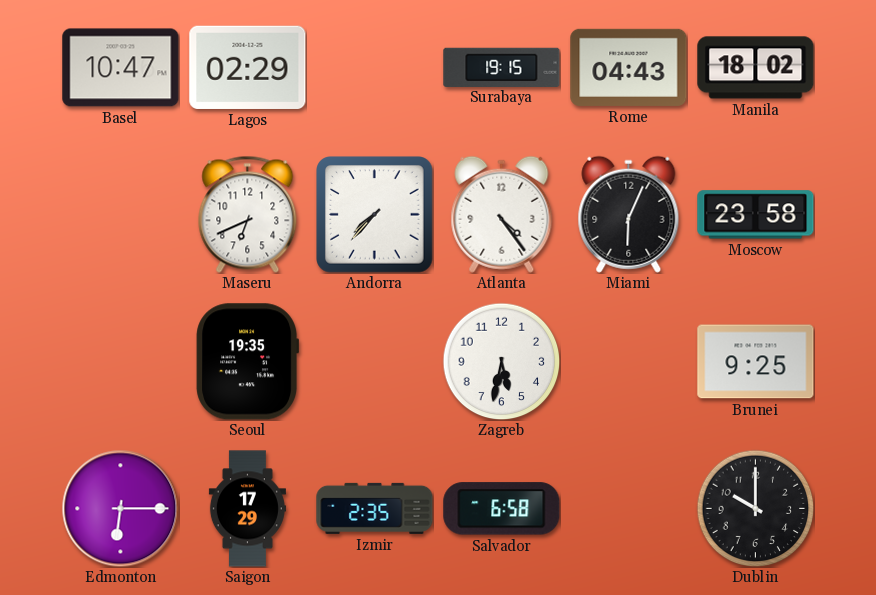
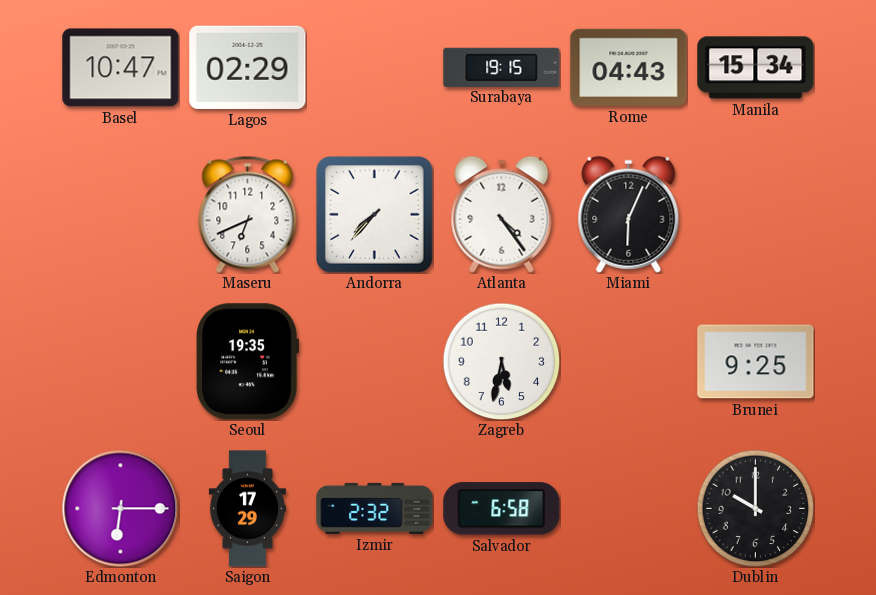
Manila: 18:02 -> 15:34 (756, 68)
Moscow: 23:58 -> none (756, 215)
Izmir: 2:35 -> 2:32 (375, 508)
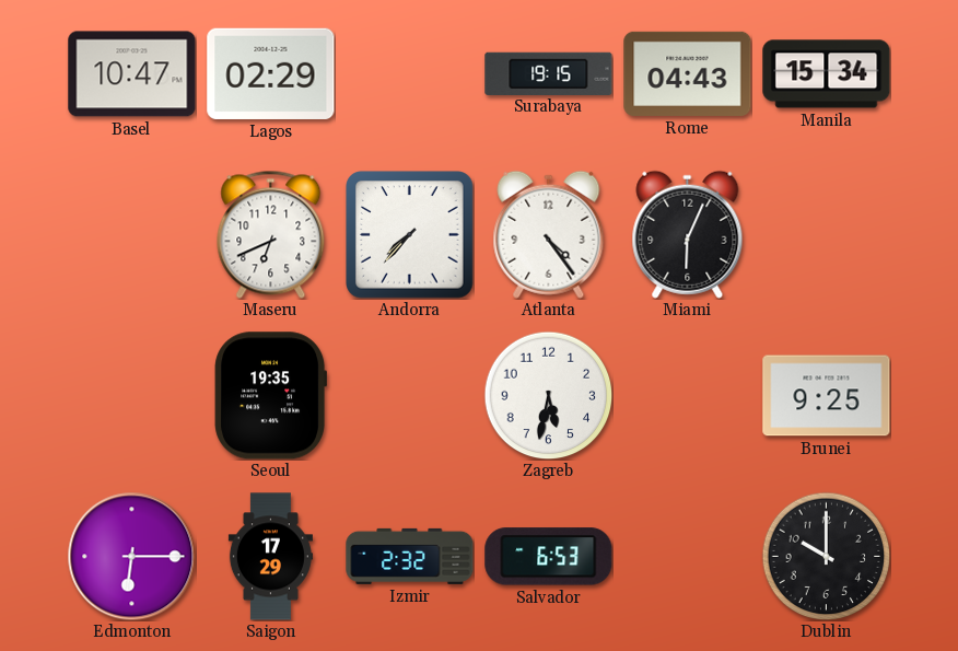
Salvador: 6:58 -> 6:53 (549, 557)
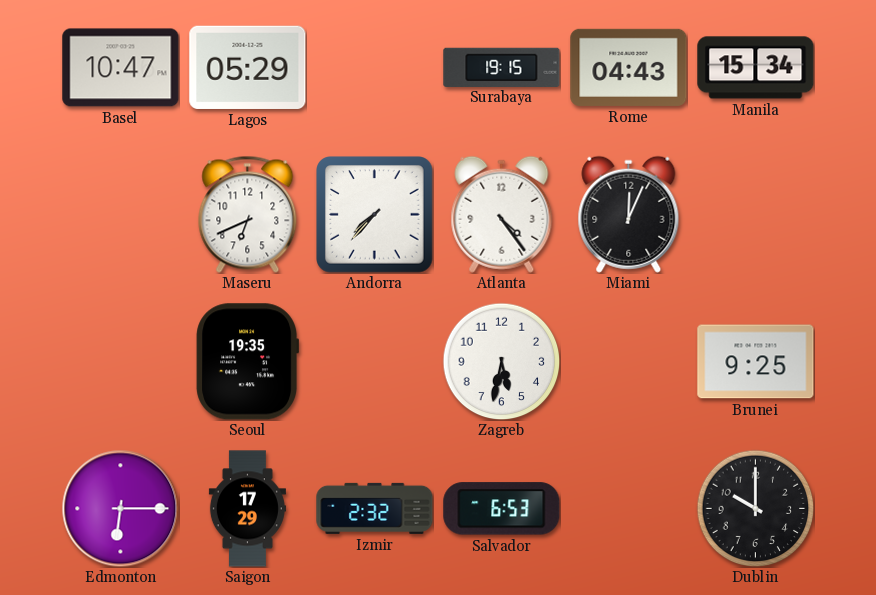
Lagos: 02:29 -> 05:29 (248, 67)
Miami: 6:04 -> 12:04 (629, 214)
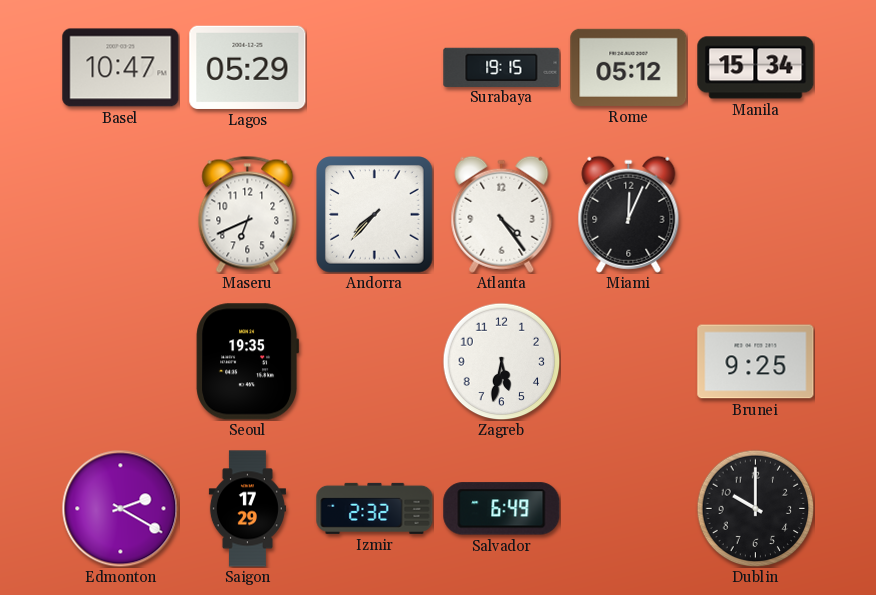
Rome: 04:43 -> 05:12 (629, 67)
Edmonton: 6:15 -> 2:20 (120, 508)
Salvador: 6:53 -> 6:49 (502, 509)
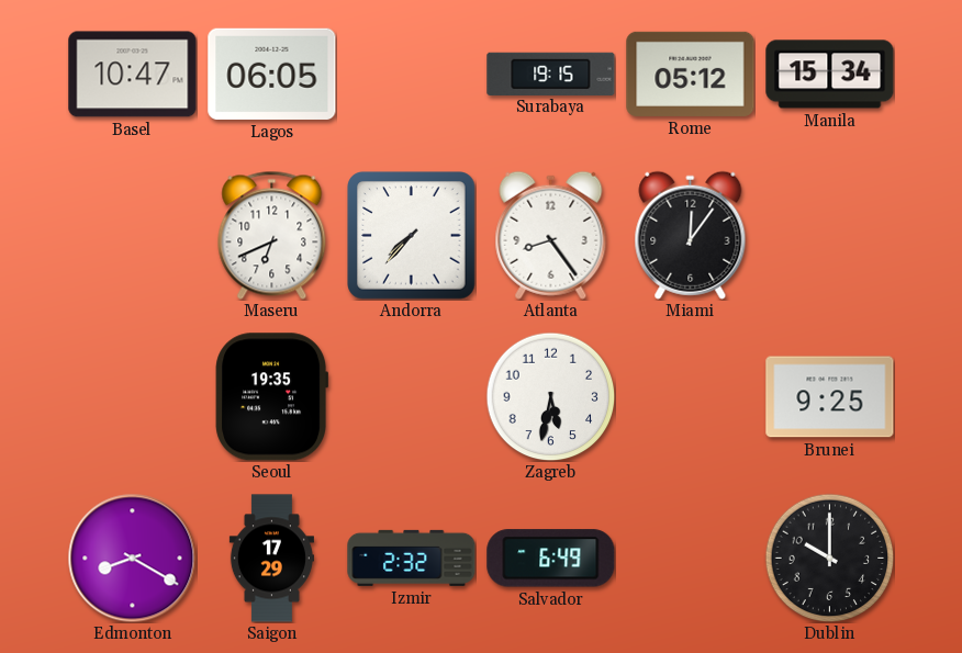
Lagos: 05:29 -> 06:05 (272, 74)
Atlanta: 4:24 -> 8:24 (551, 235)
Miami: 12:04 -> 12:06 (691, 235)
Edmonton: 2:20 -> 8:20 (132, 558)
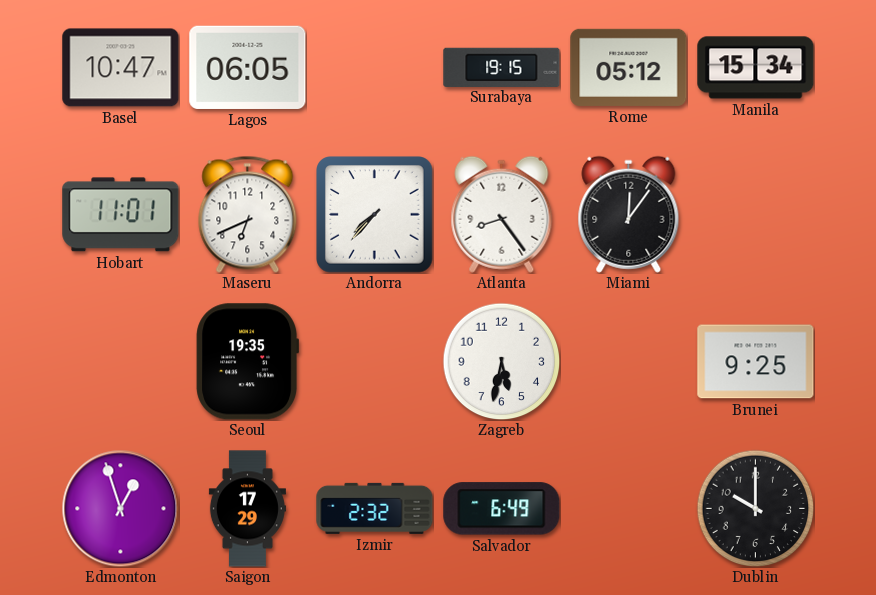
Hobart: none -> 11:01 (121, 215)
Edmonton: 8:20 -> 12:57 (120, 508)
